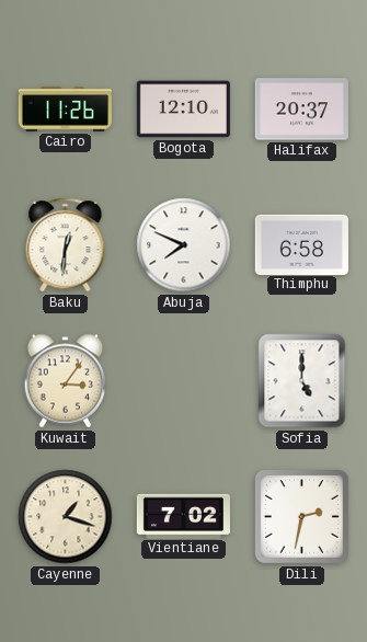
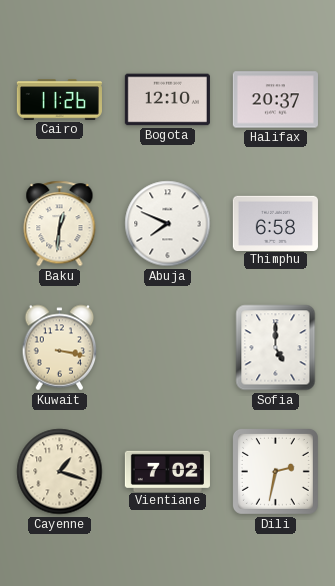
Kuwait: 3:06 -> 3:17 (60, 348)
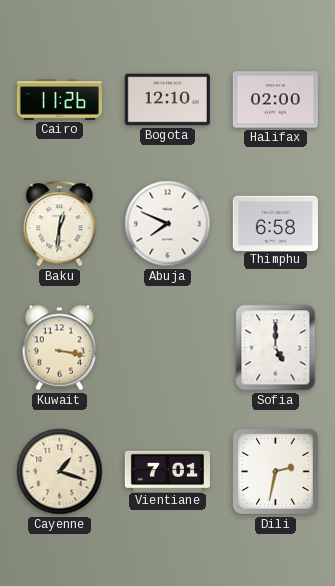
Halifax: 20:37 -> 02:00 (275, 100)
Vientiane: 7:02 -> 7:01 (167, 471)
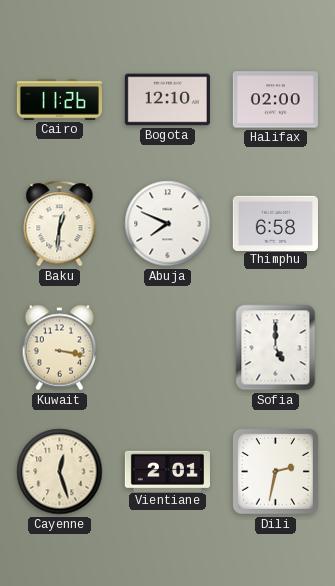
Cayenne: 1:18 -> 12:27 (60, 472)
Vientiane: 7:01 -> 2:01 (167, 471)
